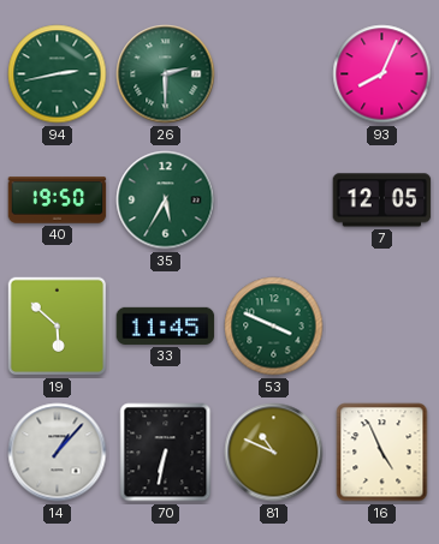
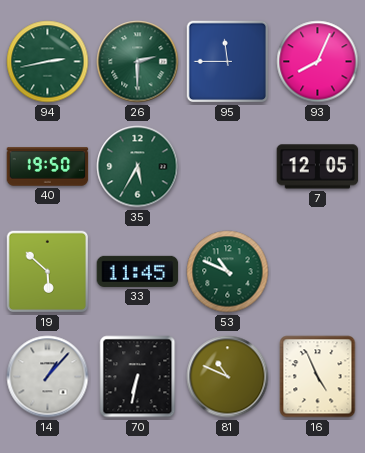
95: none -> 11:45 (228, 62)
53: 3:49 -> 10:49 (228, 272)
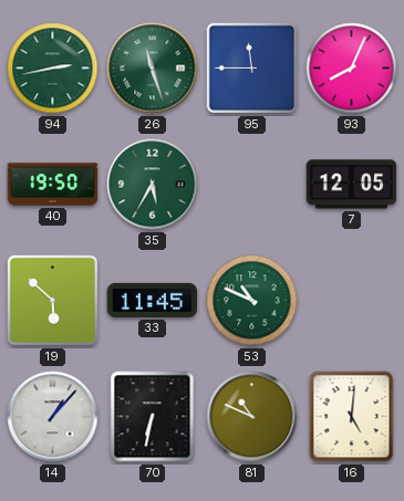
26: 2:30 -> 11:27 (153, 69)
16: 4:56 -> 5:01 (352, 417)
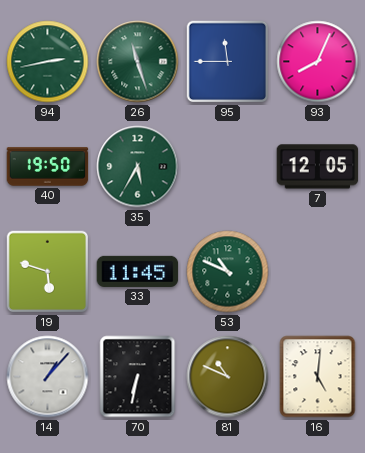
19: 5:52 -> 5:48 (48, 272)
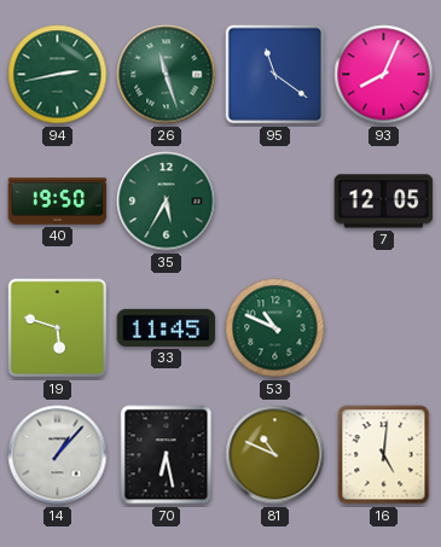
95: 11:45 -> 11:21 (275, 75)
70: 6:32 -> 6:28 (167, 455)
